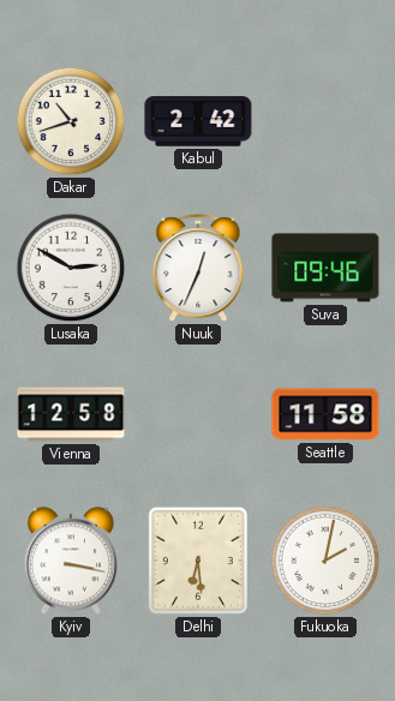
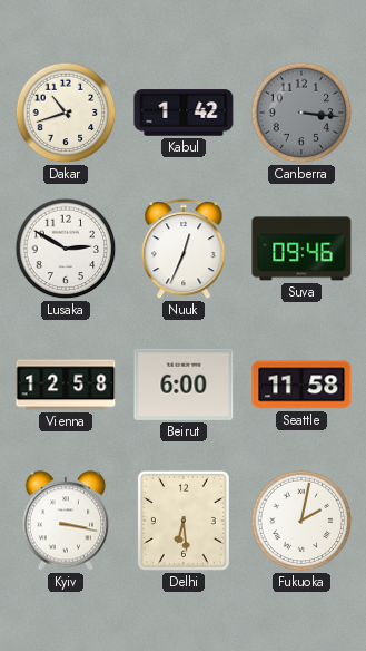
Kabul: 2:42 -> 1:42 (184, 113)
Canberra: none -> 3:16 (301, 113)
Beirut: none -> 6:00 (184, 385)
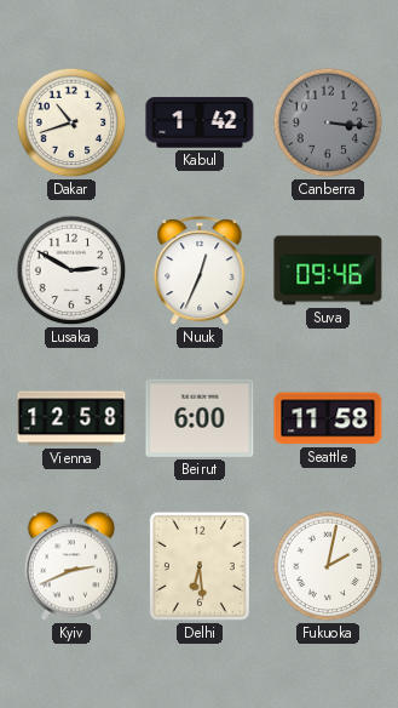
Kyiv: 3:17 -> 2:41 (71, 566)
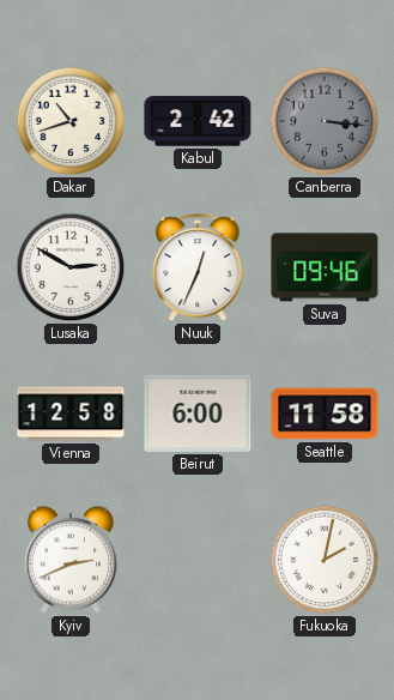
Kabul: 1:42 -> 2:42 (198, 121)
Delhi: 6:29 -> none (200, 566)
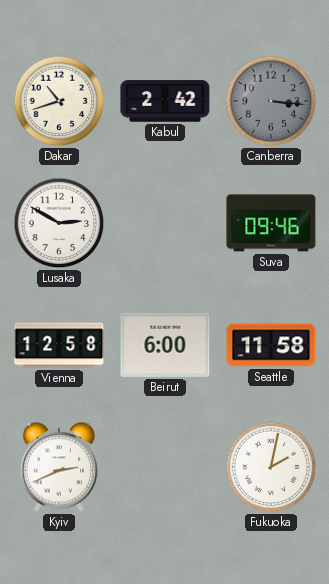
Nuuk: 12:34 -> none (198, 268)
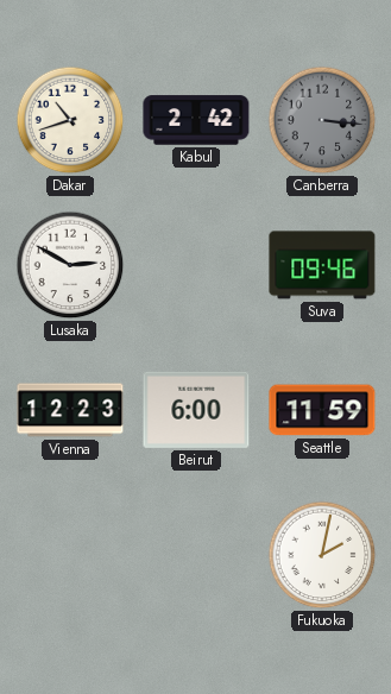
Vienna: 12:58 -> 12:23 (70, 410)
Seattle: 11:58 -> 11:59 (322, 410)
Kyiv: 2:41 -> none (59, 467)
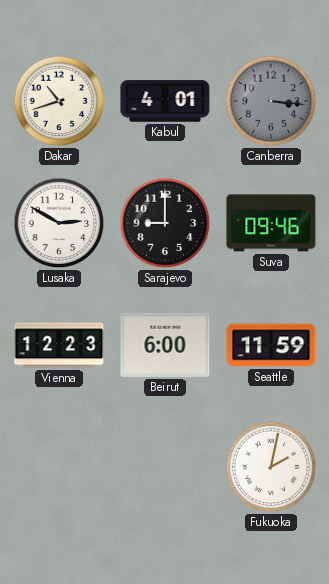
Kabul: 2:42 -> 4:01 (165, 101)
Sarajevo: none -> 9:00 (165, 223)
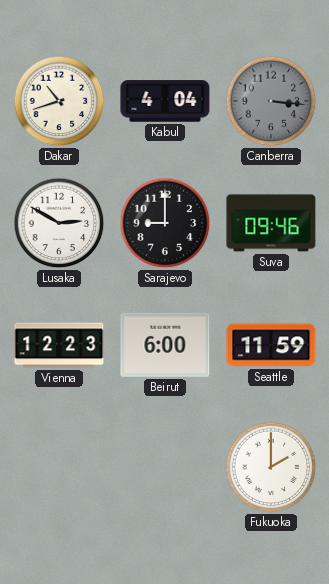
Kabul: 4:01 -> 4:04 (165, 101)
Fukuoka: 2:02 -> 2:00 (271, 467)
